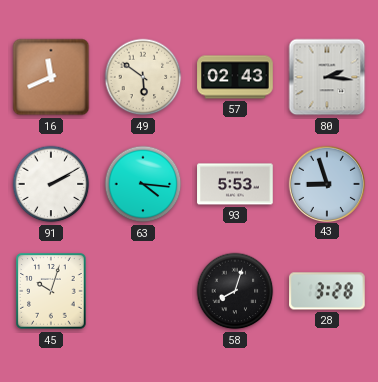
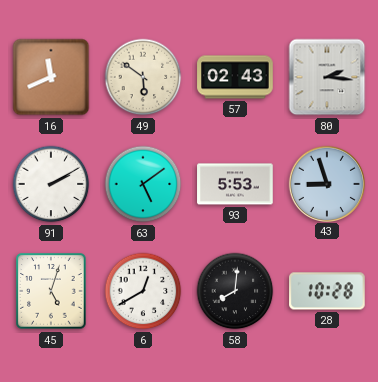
63: 4:16 -> 5:09 (143, 184)
45: 10:03 -> 5:03 (51, 291)
6: none -> 12:40 (143, 291)
58: 8:03 -> 8:01 (235, 291)
28: 3:28 -> 10:28 (327, 291)
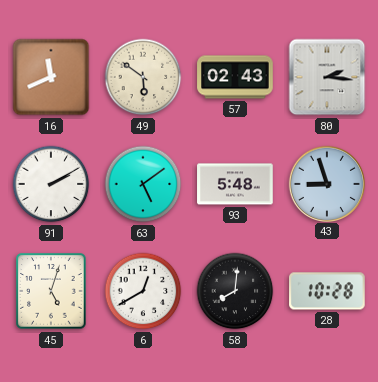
93: 5:53 -> 5:48 (235, 184)
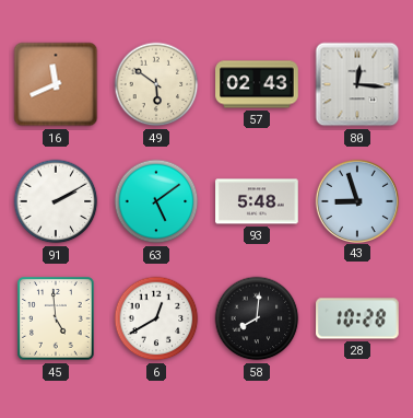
80: 2:16 -> 12:16 (357, 84)
45: 5:03 -> 4:59 (56, 318)
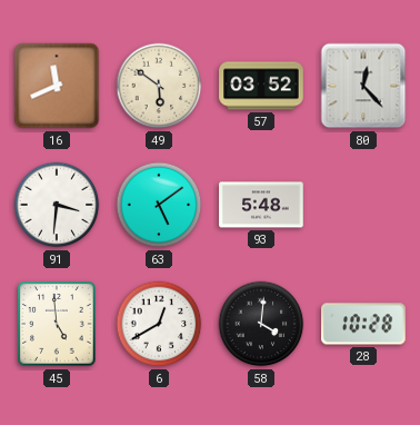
57: 02:43 -> 03:52 (261, 86)
80: 12:16 -> 12:23 (363, 86)
91: 2:10 -> 3:31 (57, 205)
43: 8:57 -> none (356, 200)
58: 8:01 -> 4:01 (261, 324)
